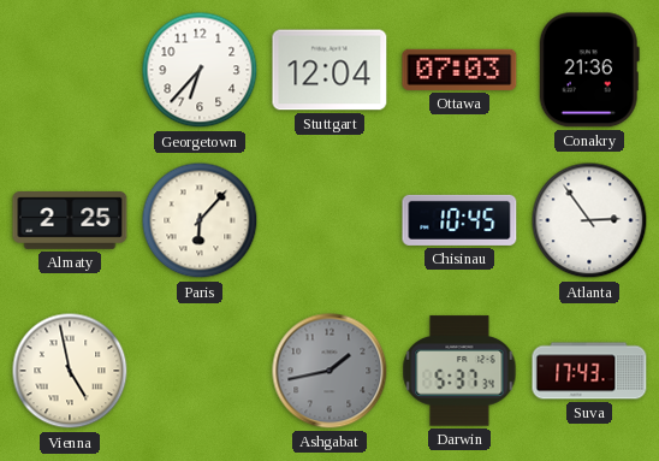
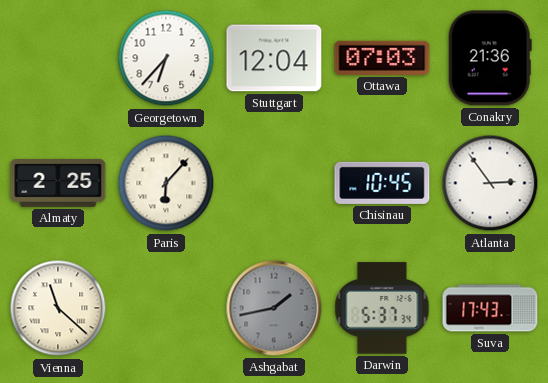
Vienna: 4:58 -> 11:22 (58, 308)
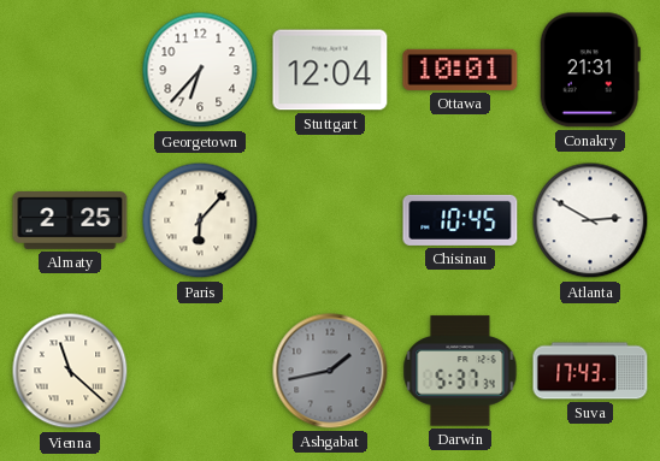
Ottawa: 07:03 -> 10:01 (460, 70)
Conakry: 21:36 -> 21:31 (590, 70)
Atlanta: 2:54 -> 2:50 (590, 220)
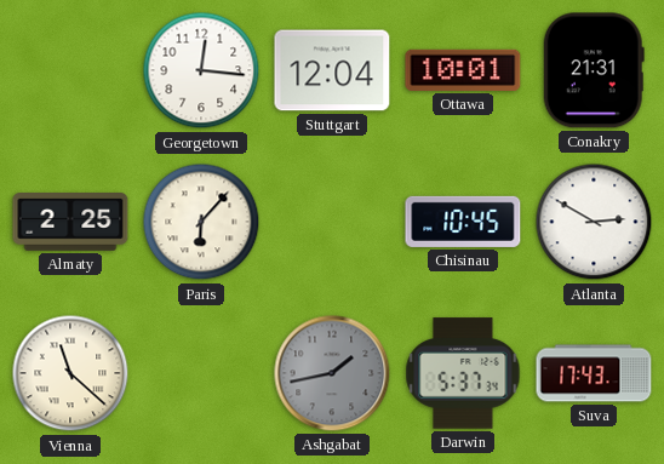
Georgetown: 6:37 -> 12:16 (201, 70)
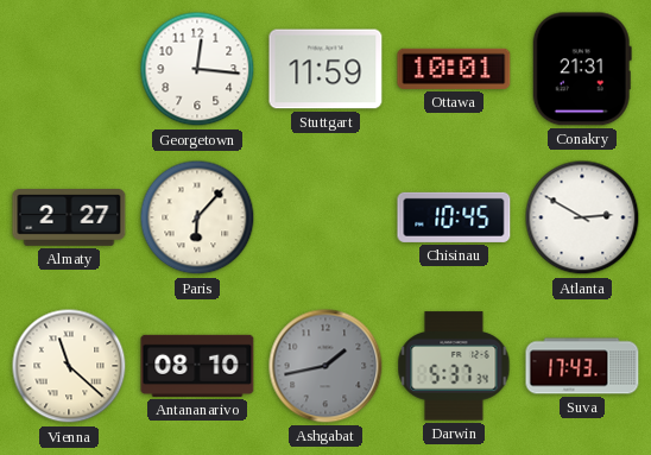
Stuttgart: 12:04 -> 11:59 (325, 69)
Almaty: 2:25 -> 2:27 (69, 217)
Antananarivo: none -> 08:10 (197, 366)
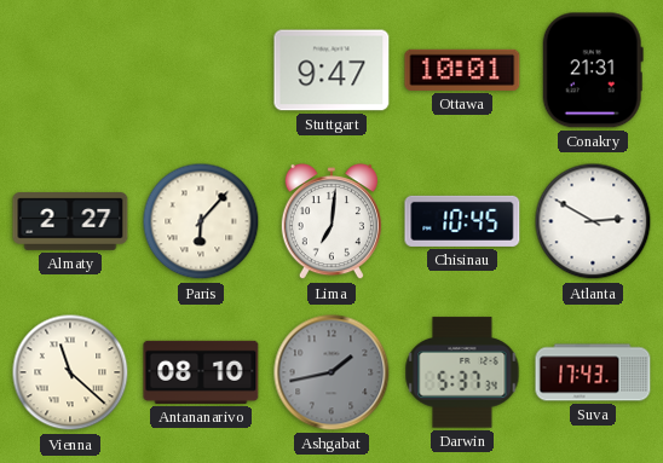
Georgetown: 12:16 -> none (197, 69)
Stuttgart: 11:59 -> 9:47 (331, 70)
Lima: none -> 7:01 (331, 222)
